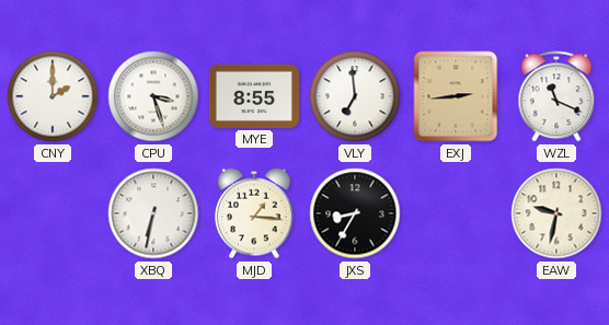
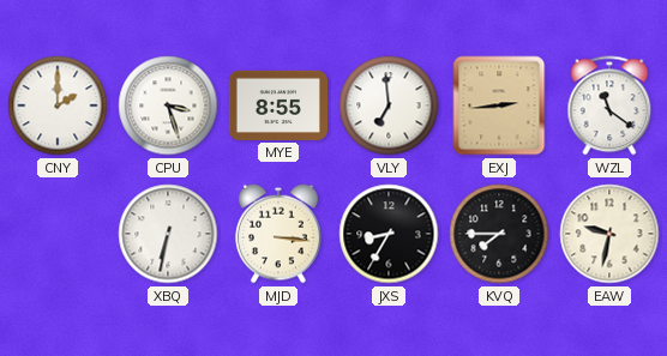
WZL: 11:19 -> 11:21 (609, 105)
MJD: 1:16 -> 3:16 (278, 234)
KVQ: none -> 7:45 (499, 234)
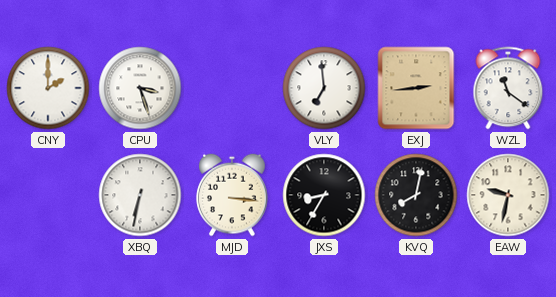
MYE: 8:55 -> none (277, 105)
KVQ: 7:45 -> 8:02 (416, 195)
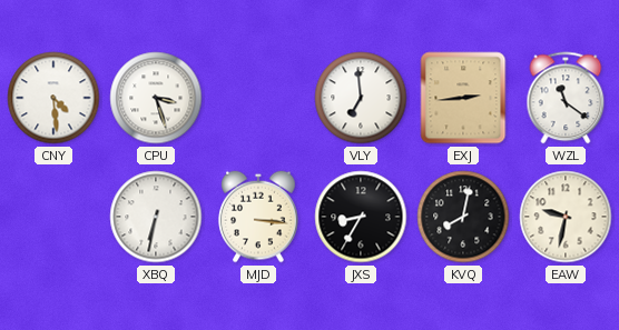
CNY: 2:00 -> 4:29 (53, 98)
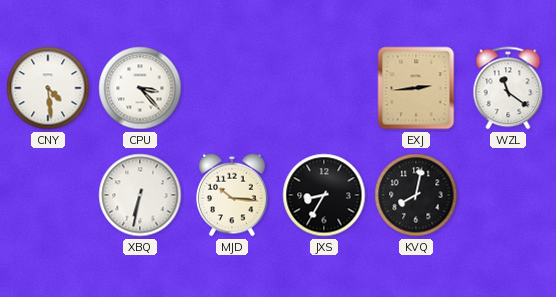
CPU: 3:27 -> 3:23 (140, 88)
VLY: 6:59 -> none (361, 98)
MJD: 3:16 -> 10:16 (232, 195)
EAW: 9:32 -> none (566, 217)
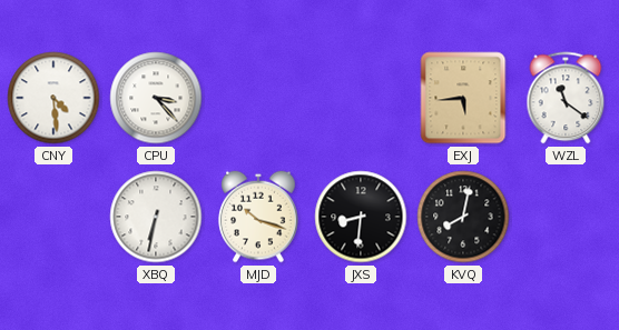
EXJ: 2:44 -> 5:44 (463, 98)
MJD: 10:16 -> 10:18 (258, 217)
JXS: 8:35 -> 8:31 (361, 217)
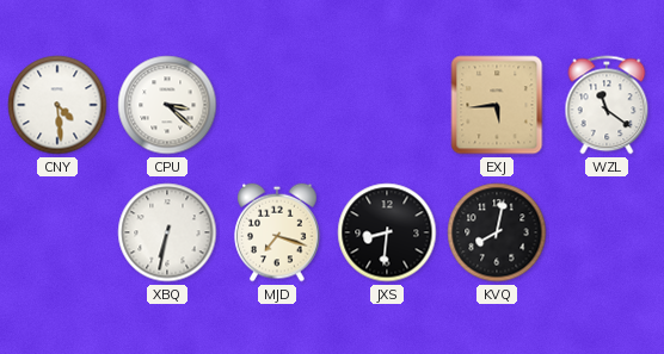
CPU: 3:23 -> 3:22 (167, 105)
MJD: 10:18 -> 7:18 (277, 232)
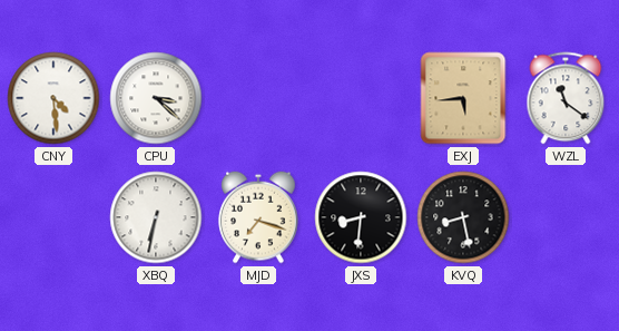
KVQ: 8:02 -> 8:28 (463, 217)
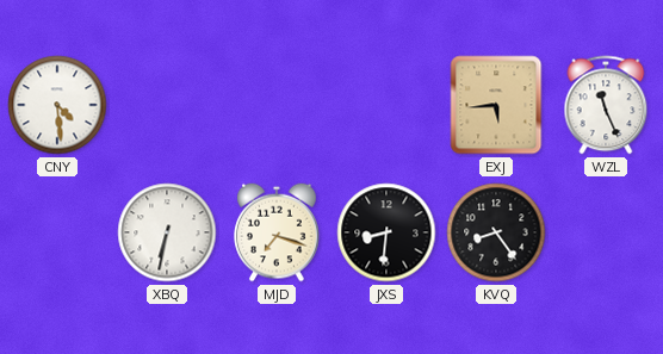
CPU: 3:22 -> none (156, 98)
WZL: 11:21 -> 11:26 (606, 105)
KVQ: 8:28 -> 8:24 (496, 232)
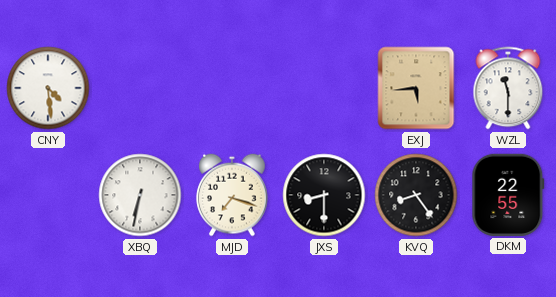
WZL: 11:26 -> 11:30 (508, 88)
JXS: 8:31 -> 8:30 (324, 195)
DKM: none -> 22:55 (508, 195)
